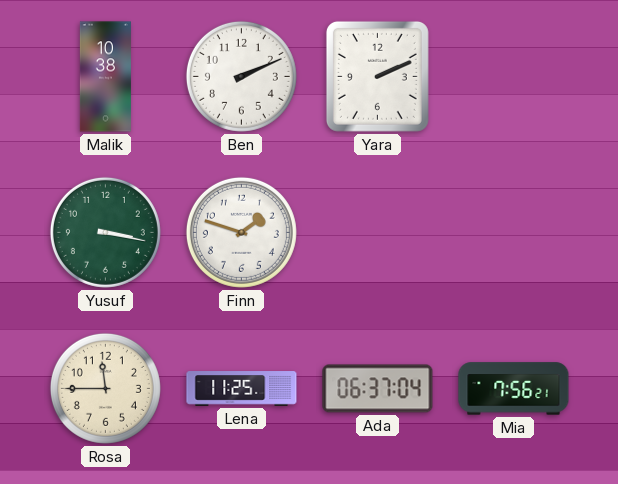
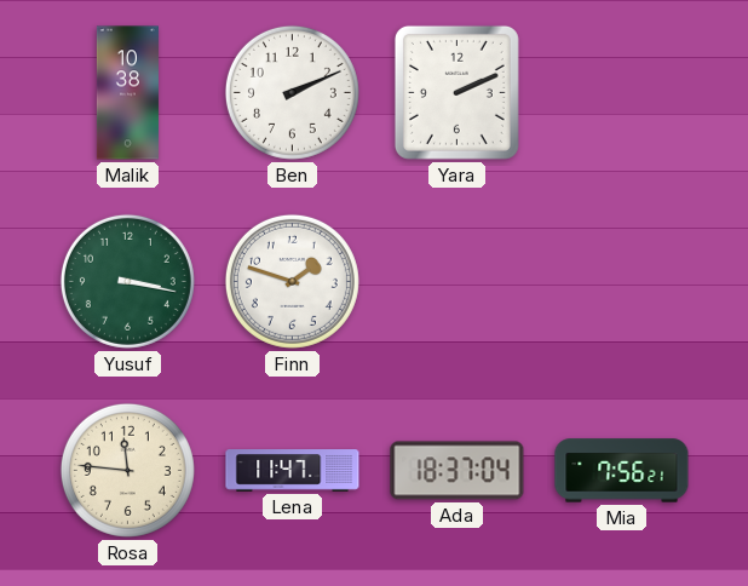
Rosa: 11:45 -> 11:46 (127, 470)
Lena: 11:25 -> 11:47 (293, 471)
Ada: 06:37 -> 18:37 (458, 471)
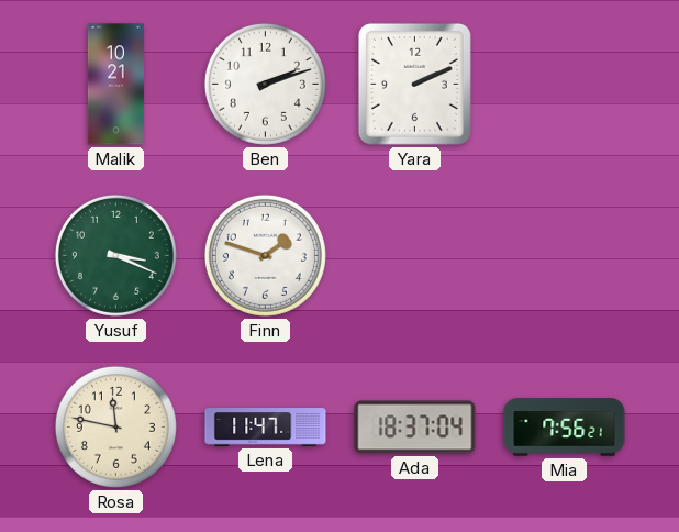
Malik: 10:38 -> 10:21 (115, 85)
Ben: 2:11 -> 2:12 (265, 84)
Yusuf: 3:17 -> 3:19 (115, 255)
Rosa: 11:46 -> 11:47 (115, 426)
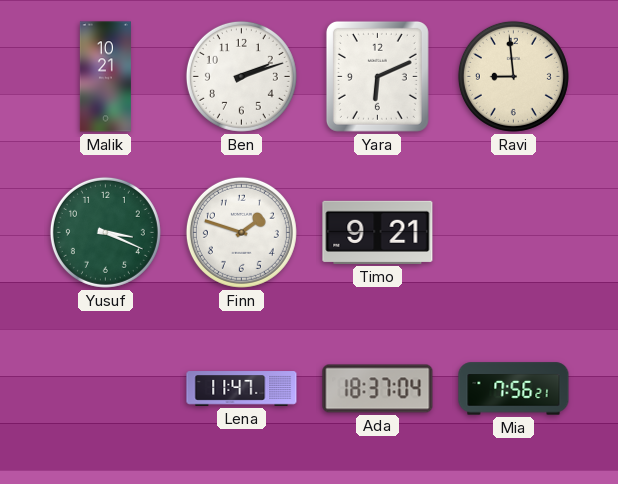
Yara: 2:11 -> 6:11 (377, 76)
Ravi: none -> 8:59 (513, 76)
Timo: none -> 9:21 (378, 232)
Rosa: 11:47 -> none (115, 426)
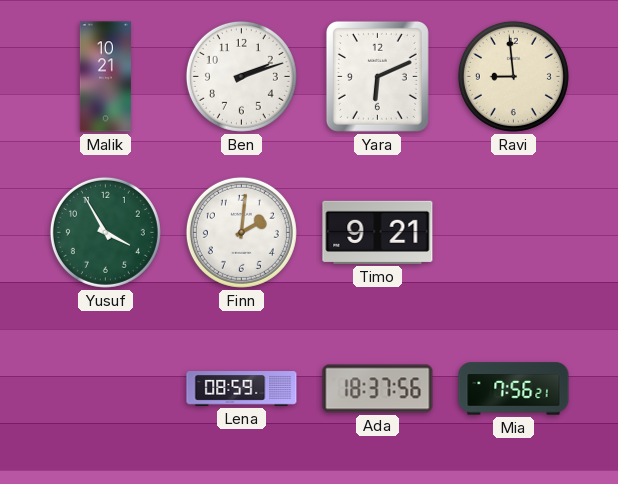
Yusuf: 3:19 -> 3:55 (105, 232)
Finn: 1:48 -> 2:01 (241, 232)
Lena: 11:47 -> 08:59 (242, 389)
Ada: 18:37:04 -> 18:37:56 (378, 389)
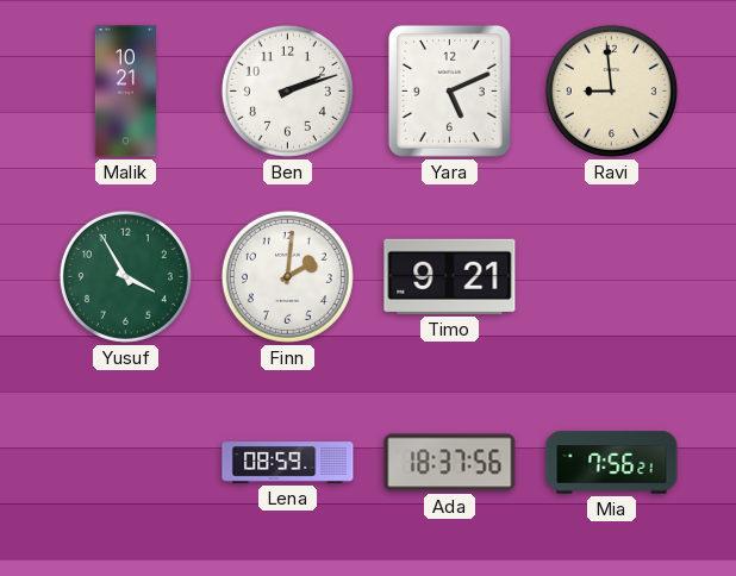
Yara: 6:11 -> 5:11 (449, 90)
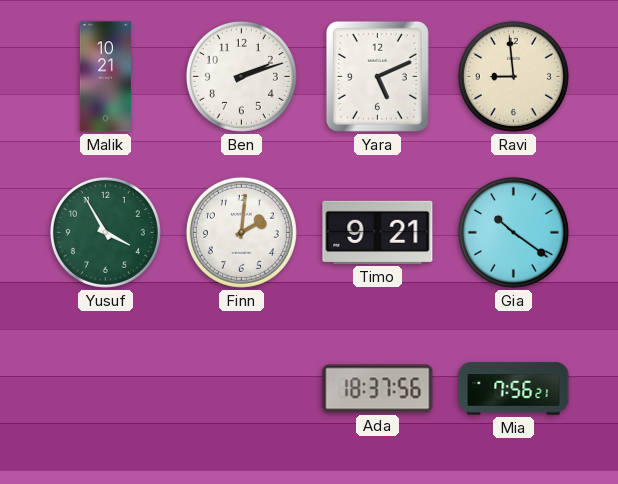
Gia: none -> 10:21 (513, 232)
Lena: 08:59 -> none (288, 463)
